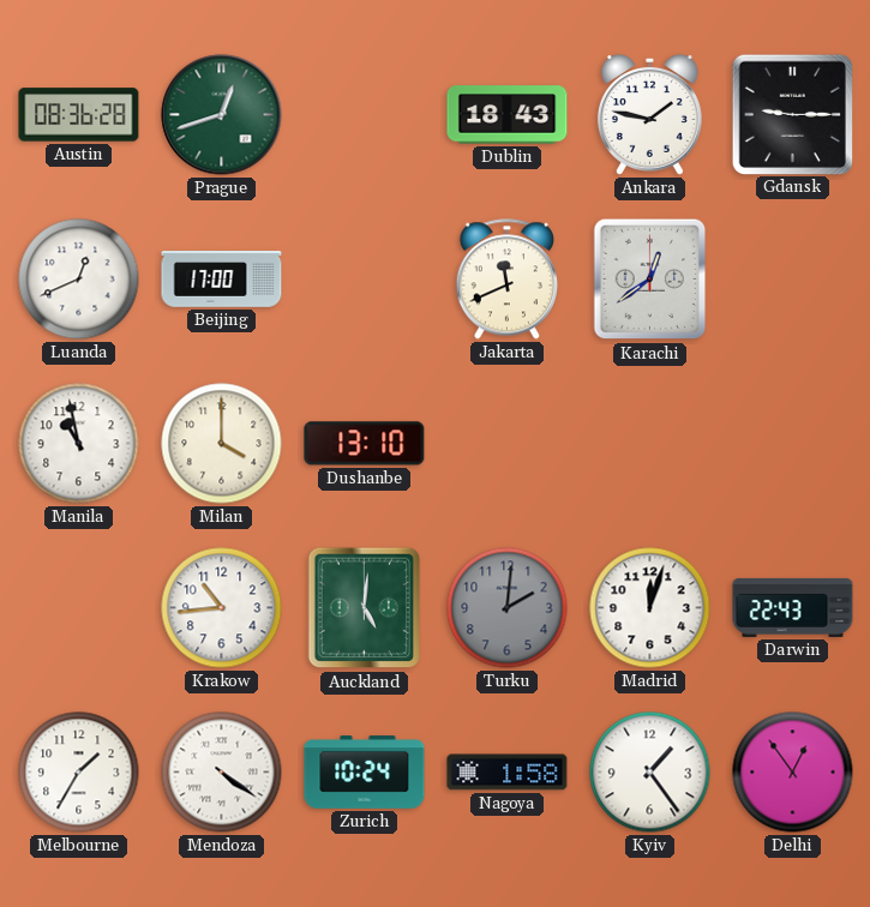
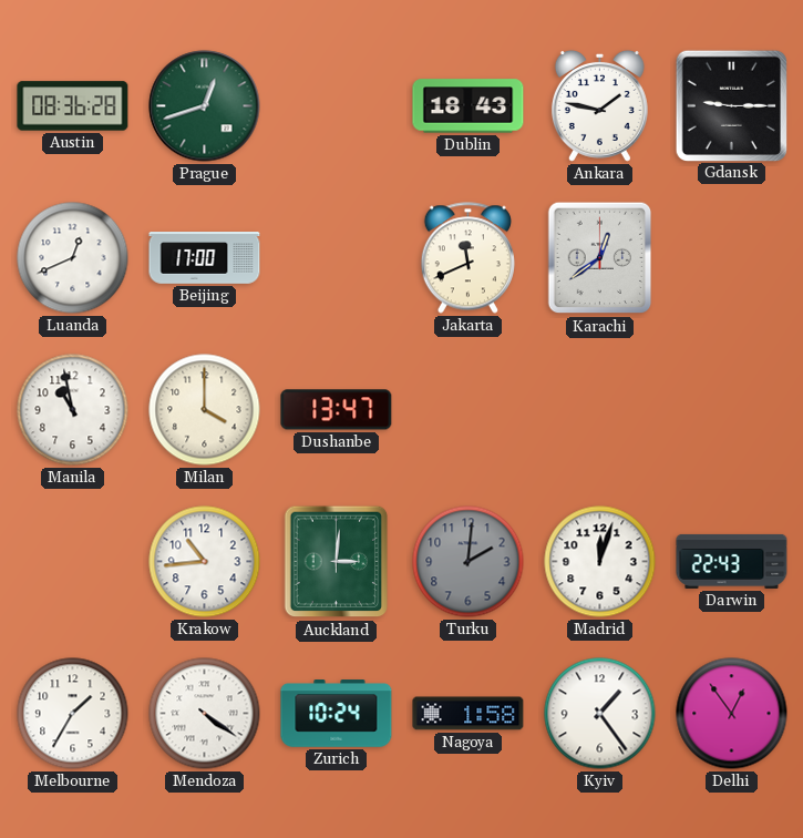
Dushanbe: 13:10 -> 13:47 (337, 410)
Auckland: 5:01 -> 3:01 (337, 562)
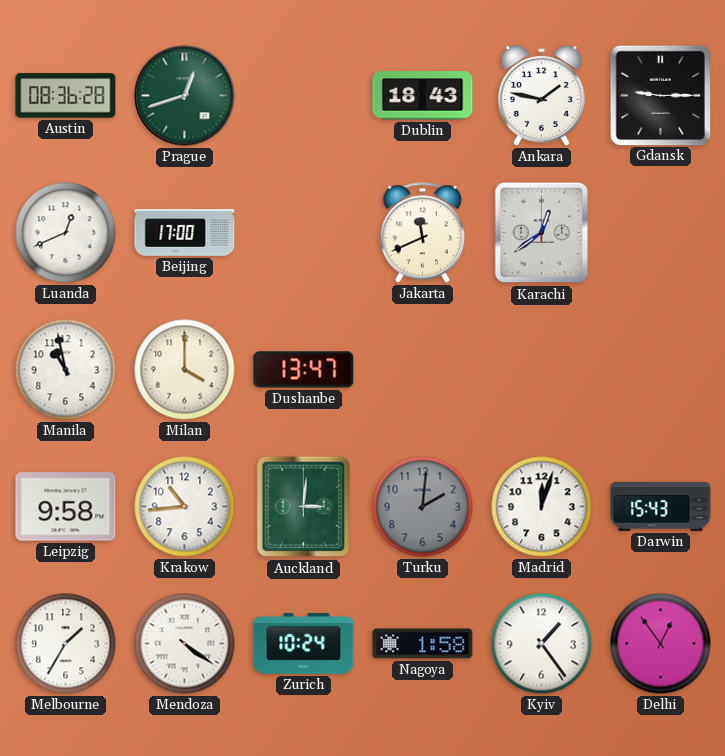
Leipzig: none -> 9:58 (66, 507)
Darwin: 22:43 -> 15:43 (661, 506)
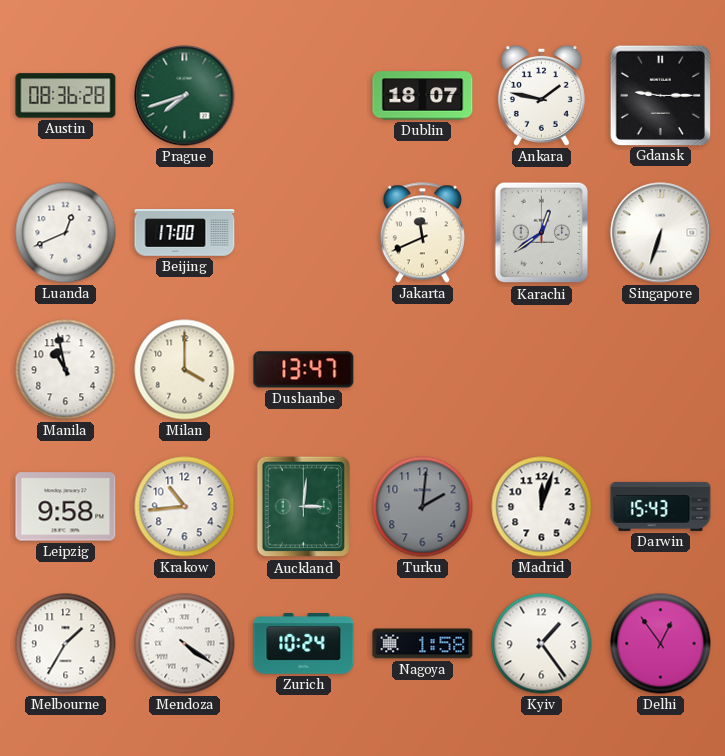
Prague: 12:42 -> 7:42 (185, 96)
Dublin: 18:43 -> 18:07 (423, 96)
Singapore: none -> 6:33 (661, 233)
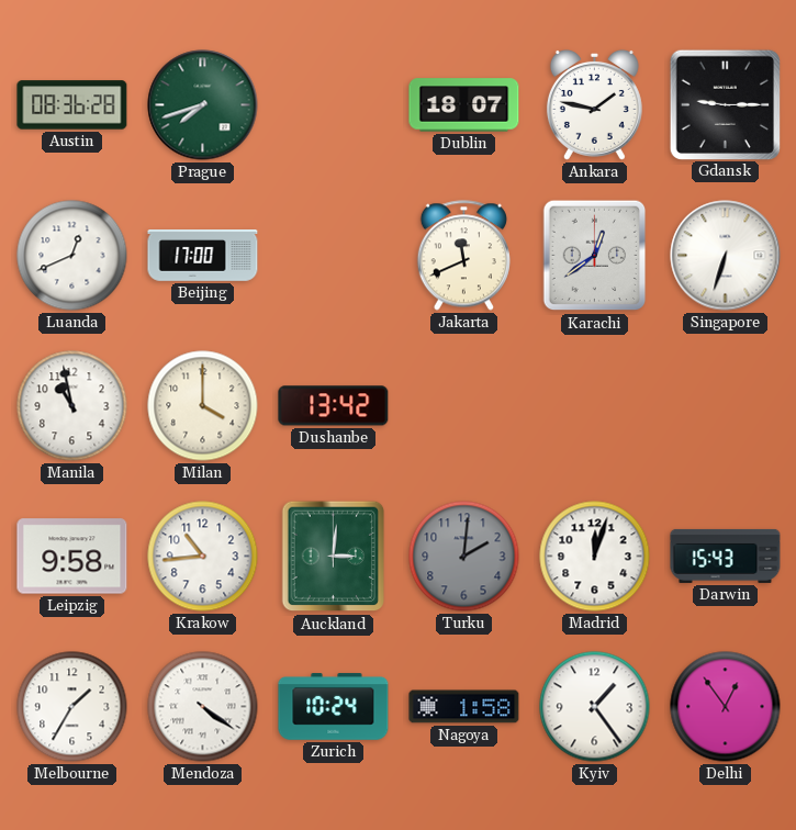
Dushanbe: 13:47 -> 13:42 (334, 406)
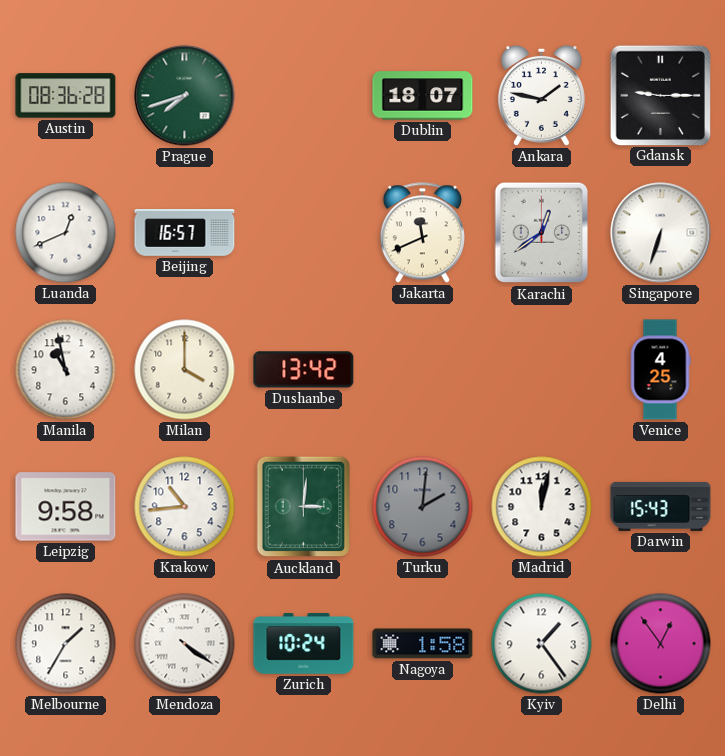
Beijing: 17:00 -> 16:57 (185, 233)
Venice: none -> 4:25 (660, 370)
Madrid: 12:03 -> 12:02 (542, 507)
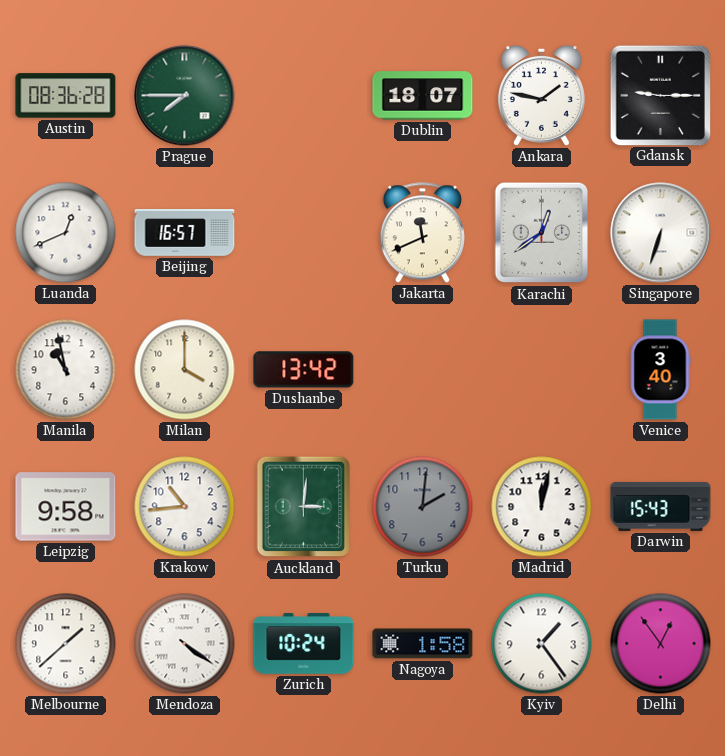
Prague: 7:42 -> 7:45 (185, 96)
Venice: 4:25 -> 3:40 (660, 370)
Melbourne: 1:35 -> 1:38 (66, 644)
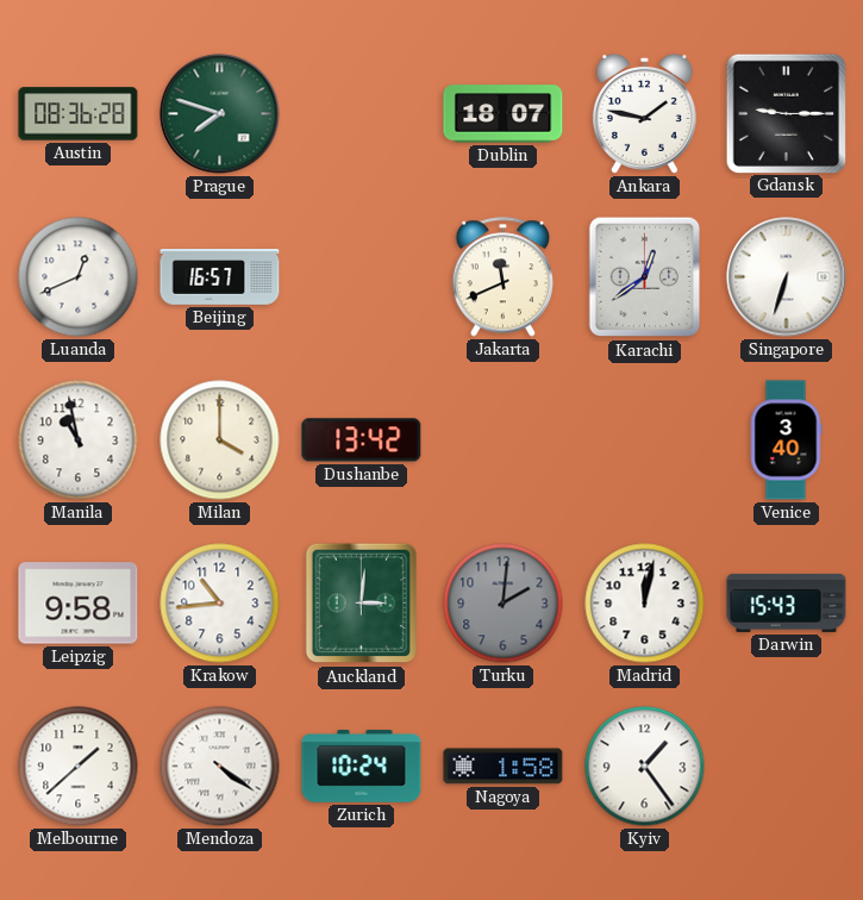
Prague: 7:45 -> 7:48 (220, 114)
Delhi: 12:54 -> none (661, 644)
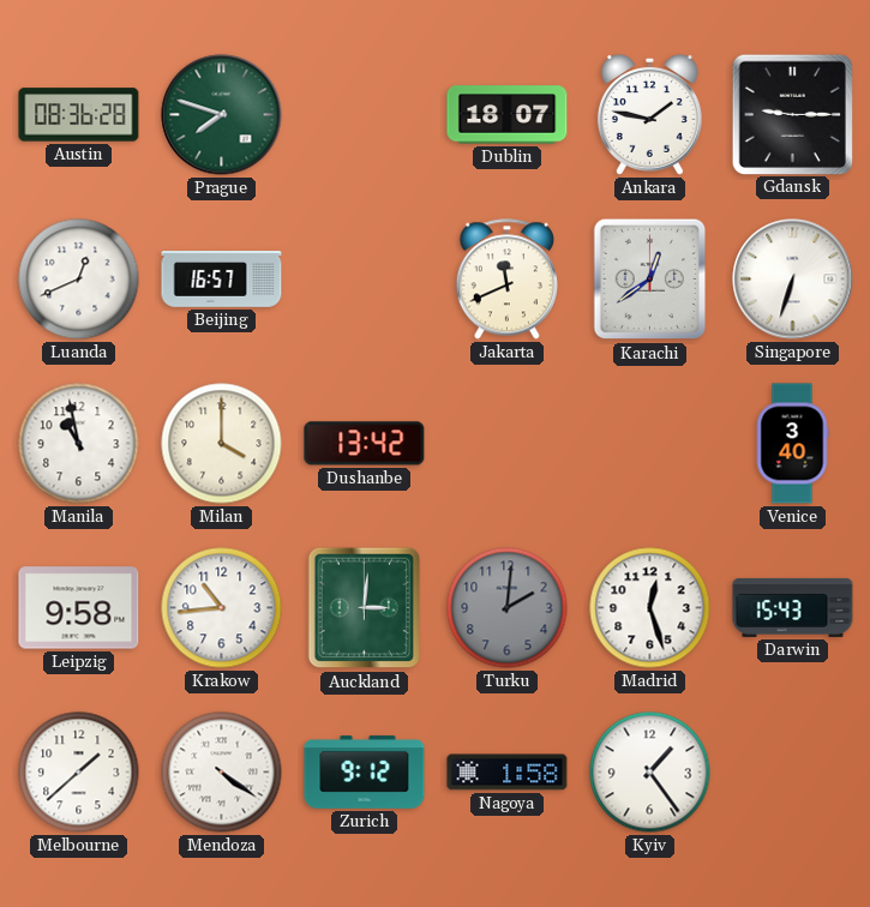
Madrid: 12:02 -> 12:27 (650, 608)
Zurich: 10:24 -> 9:12 (365, 773)
